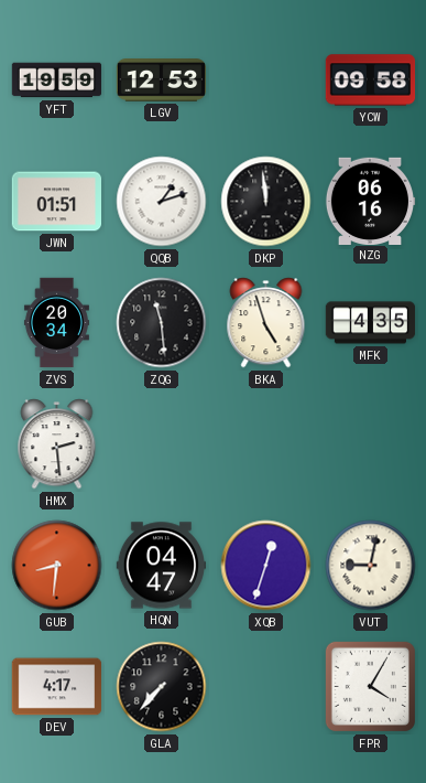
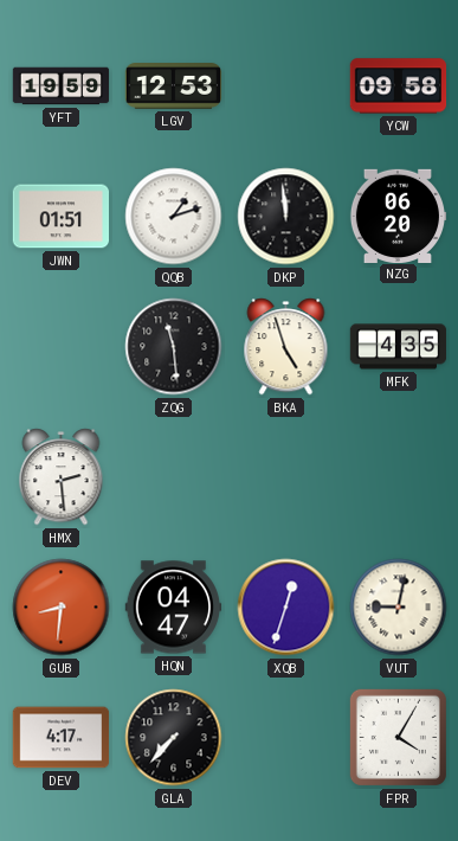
NZG: 06:16 -> 06:20 (398, 216)
ZVS: 20:34 -> none (56, 323)
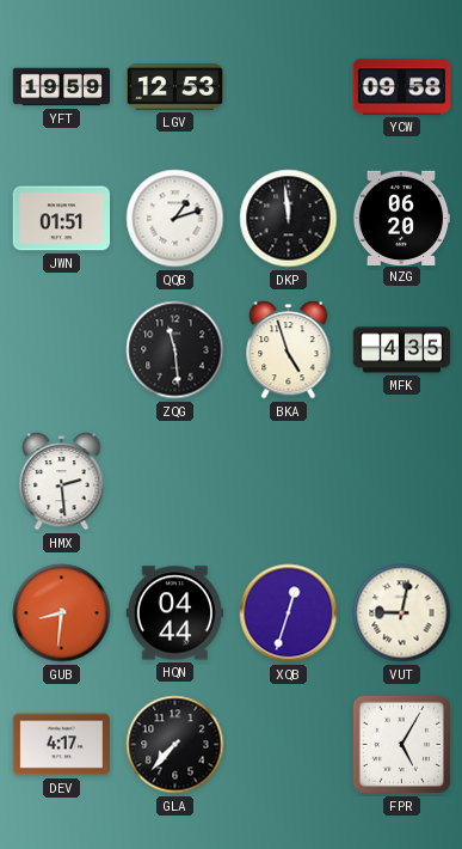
HQN: 04:47 -> 04:44 (175, 613)
FPR: 4:05 -> 5:05 (401, 744)
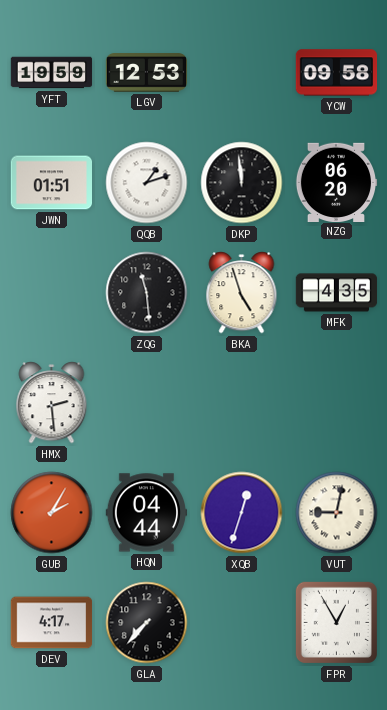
GUB: 8:31 -> 2:05 (52, 513)
FPR: 5:05 -> 12:55 (336, 622)
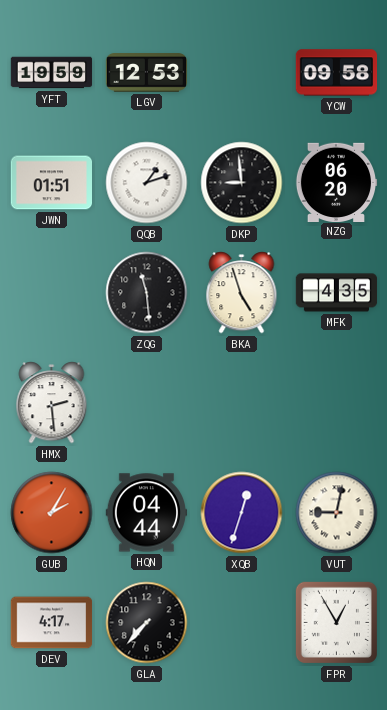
DKP: 11:59 -> 8:59 (242, 183)
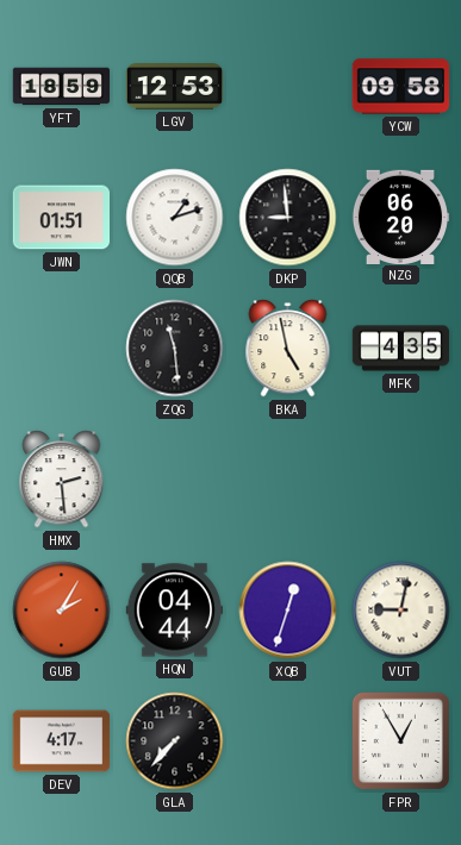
YFT: 19:59 -> 18:59 (62, 87)
BKA: 4:57 -> 4:58 (288, 349)
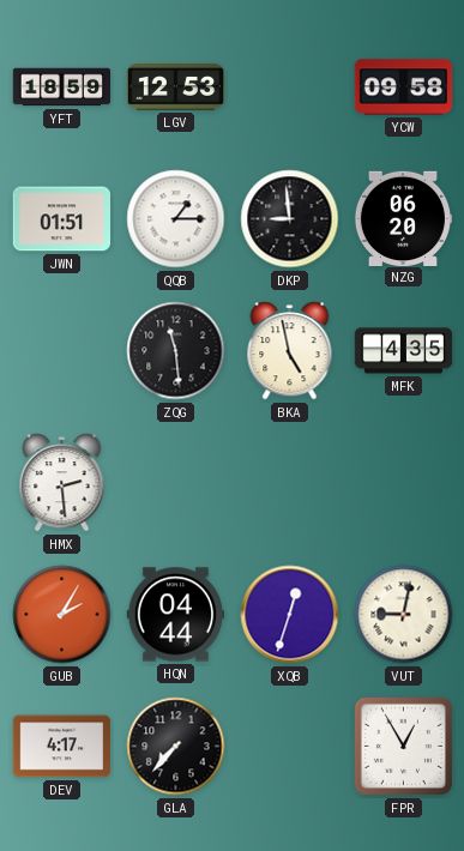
QQB: 1:12 -> 1:15 (176, 219)
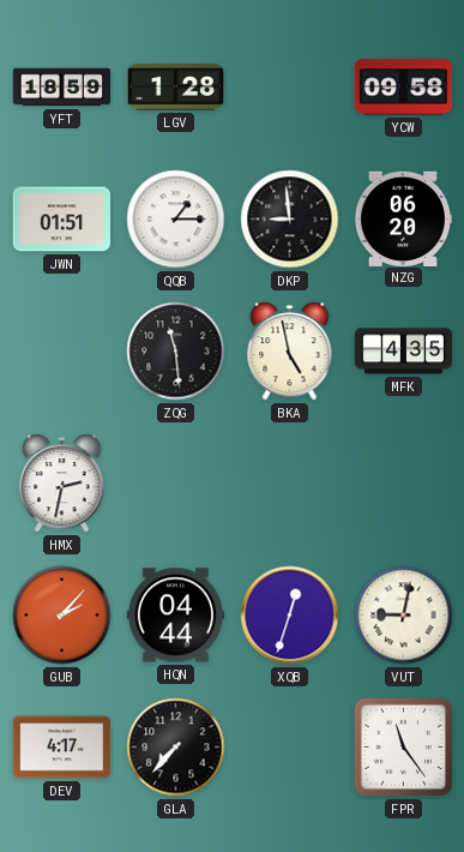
LGV: 12:53 -> 1:28 (176, 88)
HMX: 2:29 -> 2:32 (62, 484)
GUB: 2:05 -> 2:07 (62, 616)
FPR: 12:55 -> 11:24 (403, 746)
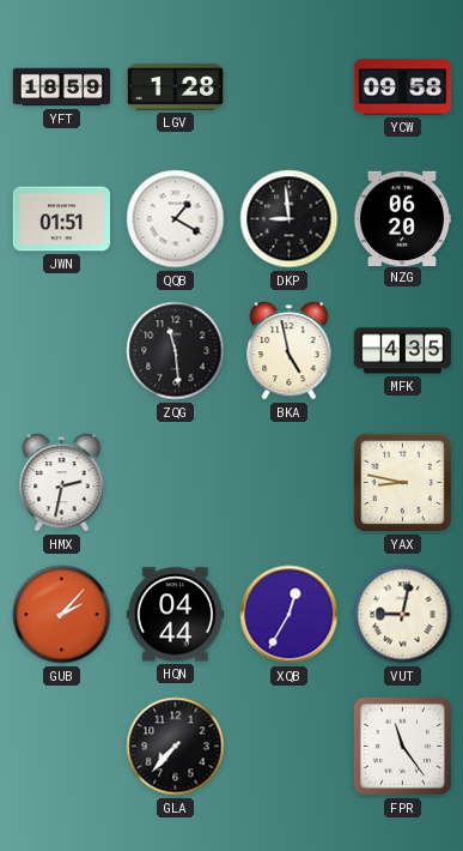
QQB: 1:15 -> 1:20 (176, 219)
YAX: none -> 8:47 (402, 482)
XQB: 12:33 -> 12:35 (290, 615)
DEV: 4:17 -> none (62, 748)
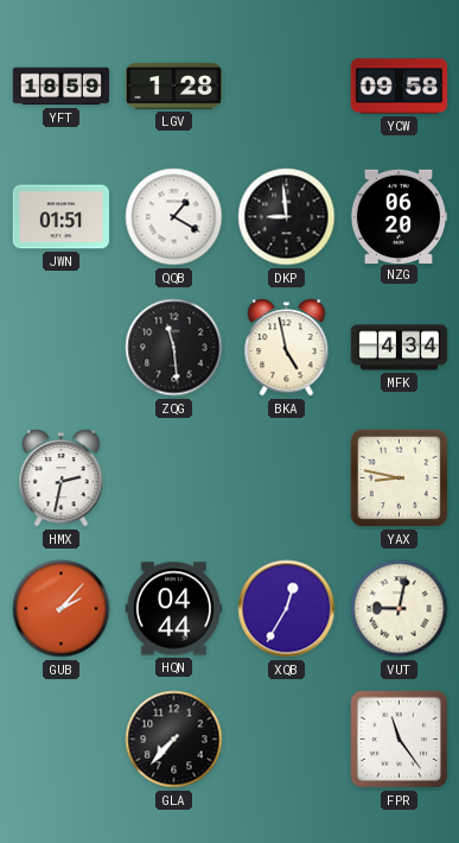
MFK: 4:35 -> 4:34 (400, 348)
